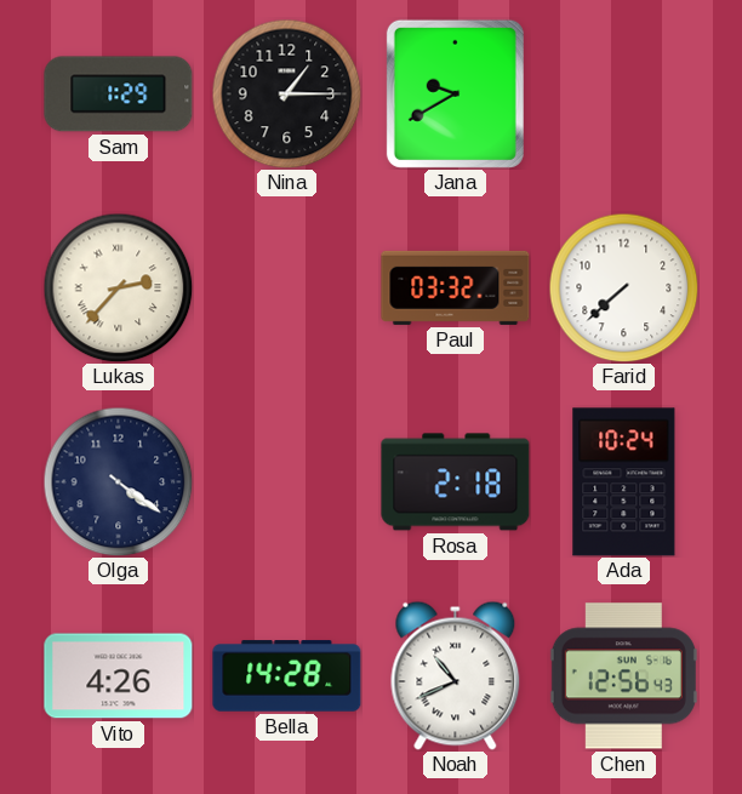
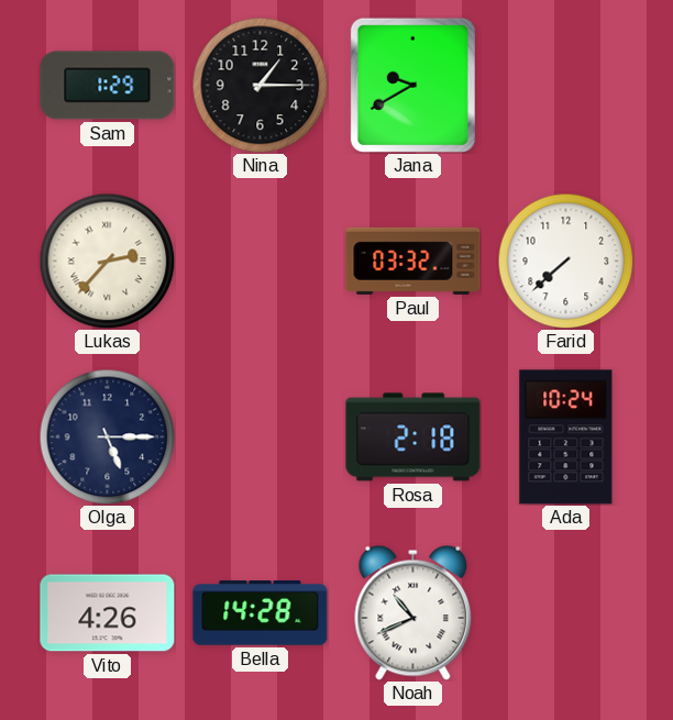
Olga: 4:21 -> 5:15 (107, 436)
Chen: 12:56 -> none (623, 676)
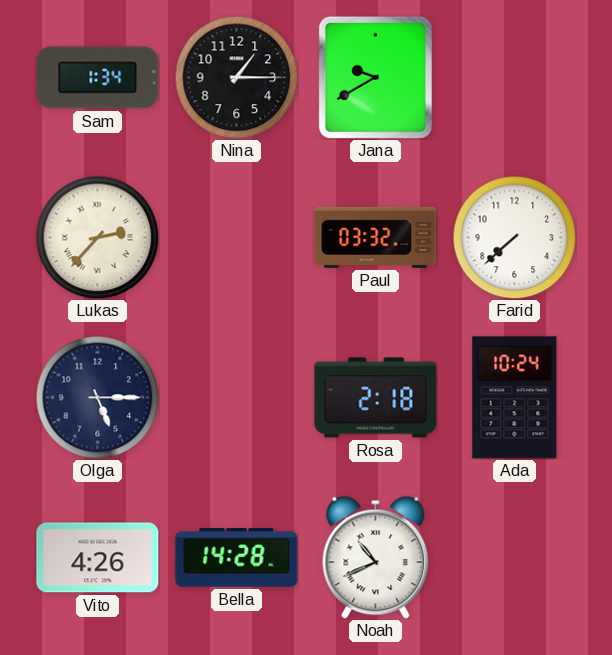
Sam: 1:29 -> 1:34 (98, 78)
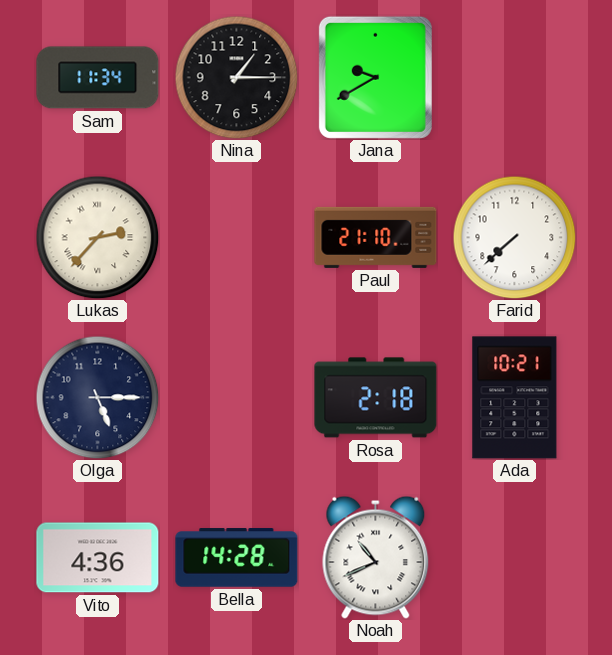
Sam: 1:34 -> 11:34 (98, 78)
Paul: 03:32 -> 21:10 (376, 237)
Ada: 10:24 -> 10:21 (515, 398)
Vito: 4:26 -> 4:36 (98, 558)
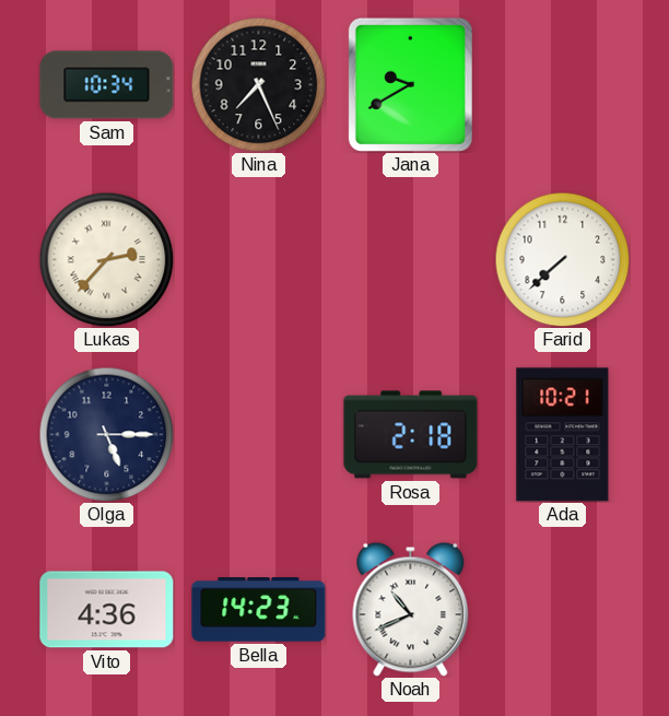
Sam: 11:34 -> 10:34 (107, 85)
Nina: 1:15 -> 7:26 (258, 84)
Paul: 21:10 -> none (376, 237)
Bella: 14:28 -> 14:23 (259, 610)
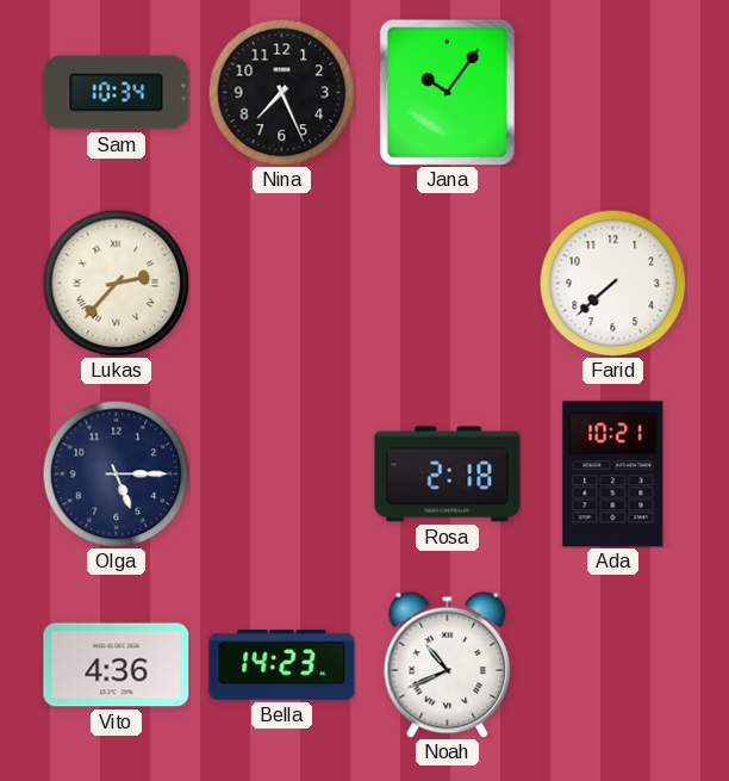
Jana: 9:40 -> 10:06 (447, 92)
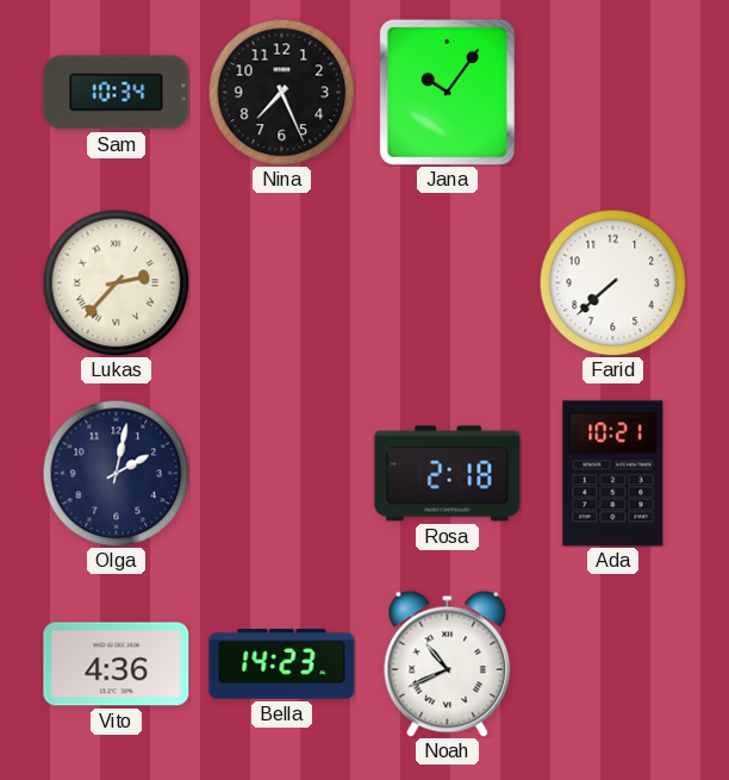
Olga: 5:15 -> 2:02 (116, 473)
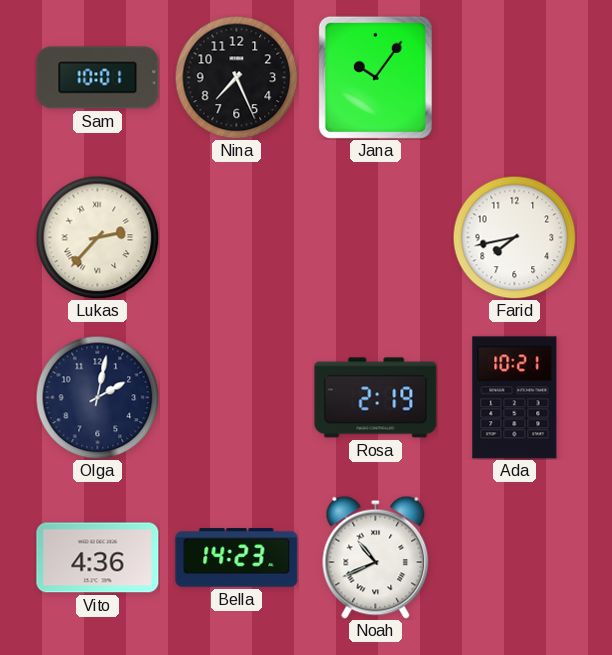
Sam: 10:34 -> 10:01 (98, 78)
Farid: 7:38 -> 7:43 (514, 237)
Rosa: 2:18 -> 2:19 (376, 398)
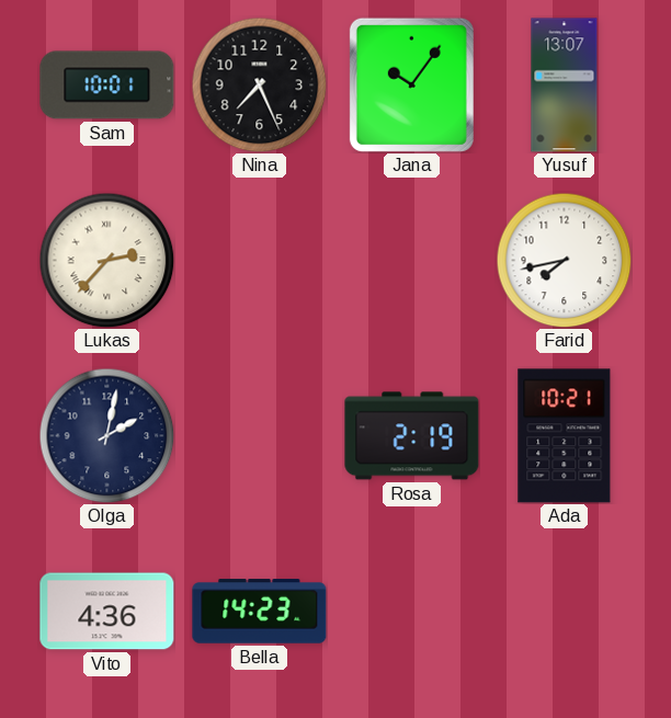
Yusuf: none -> 13:07 (565, 86)
Noah: 10:41 -> none (376, 557)
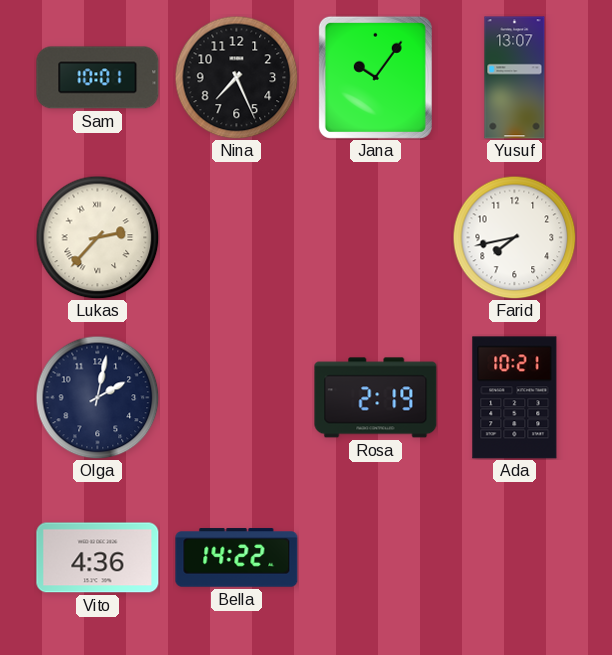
Bella: 14:23 -> 14:22 (237, 558)
